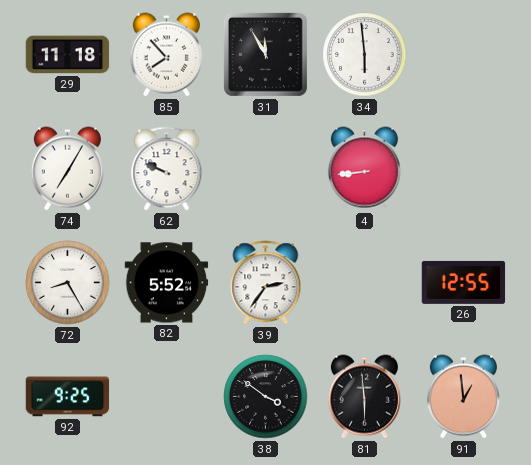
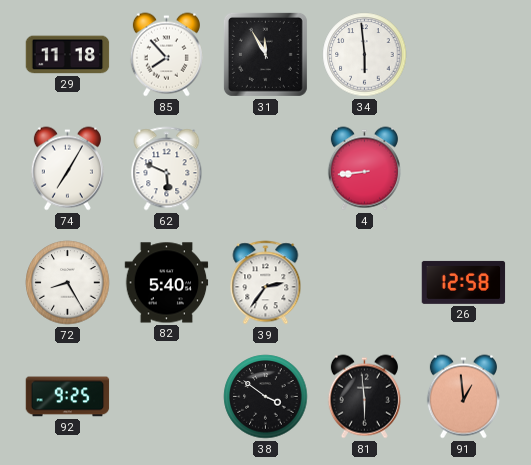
62: 9:49 -> 5:49 (167, 169)
82: 5:52 -> 5:40 (167, 283)
26: 12:55 -> 12:58 (464, 282)
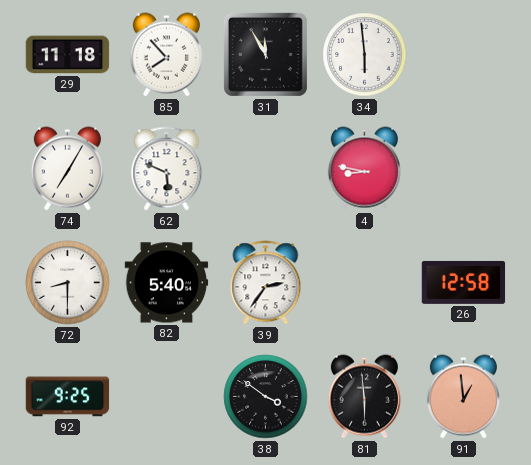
4: 8:44 -> 8:47 (364, 169)
72: 8:25 -> 8:30 (68, 283)
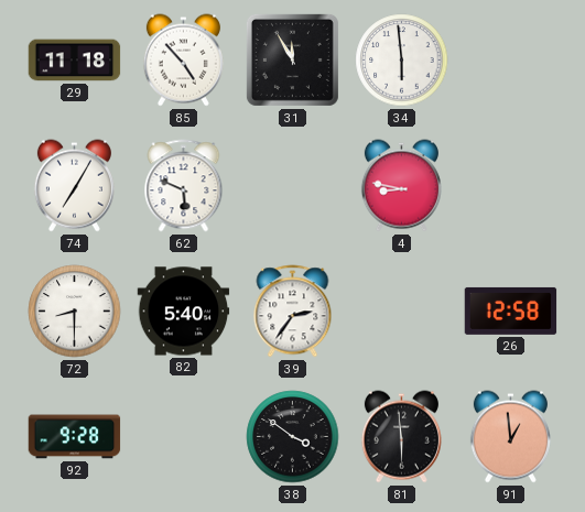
85: 7:53 -> 4:53 (183, 61)
92: 9:25 -> 9:28 (75, 437)
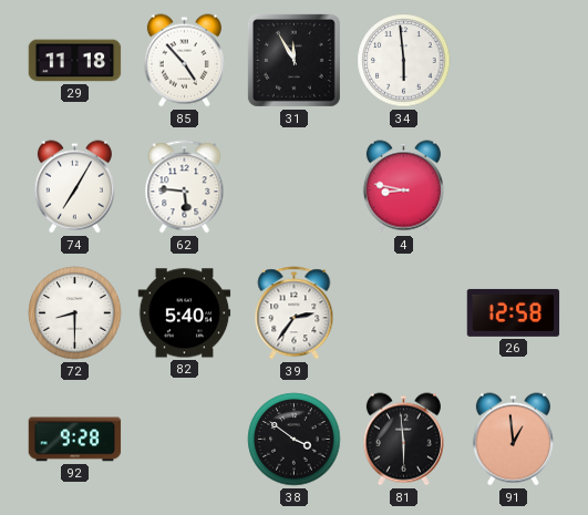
62: 5:49 -> 5:46 (185, 187)
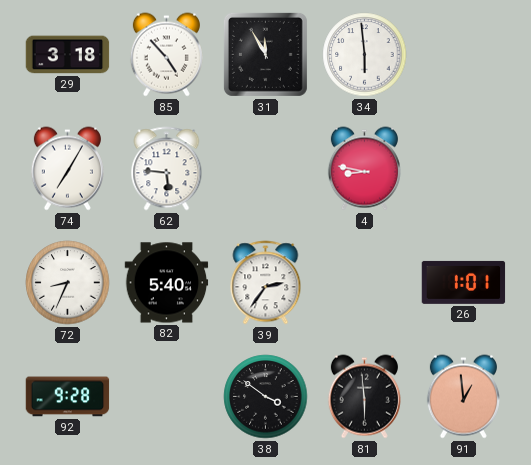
29: 11:18 -> 3:18 (68, 55)
72: 8:30 -> 8:34 (68, 283)
26: 12:58 -> 1:01 (464, 282)
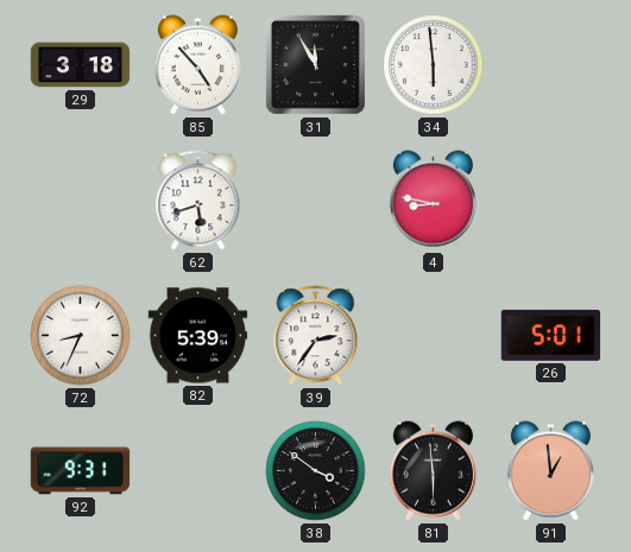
74: 7:05 -> none (67, 169)
62: 5:46 -> 5:42 (198, 201)
82: 5:40 -> 5:39 (198, 336)
26: 1:01 -> 5:01 (551, 335)
92: 9:28 -> 9:31 (81, 471)
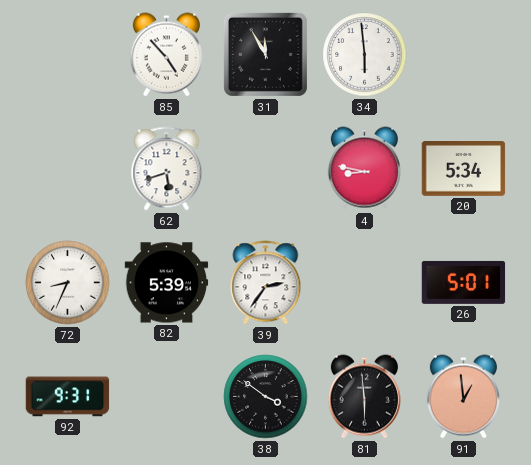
29: 3:18 -> none (81, 65)
20: none -> 5:34 (464, 169)
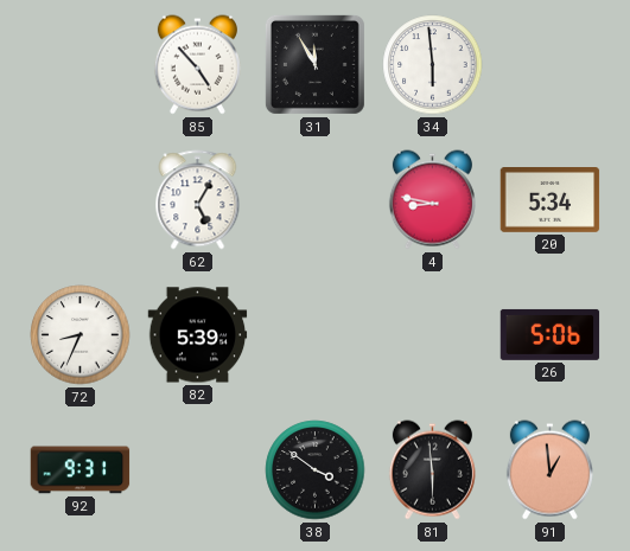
62: 5:42 -> 5:05 (198, 200)
39: 2:36 -> none (266, 283)
26: 5:01 -> 5:06 (551, 334)
